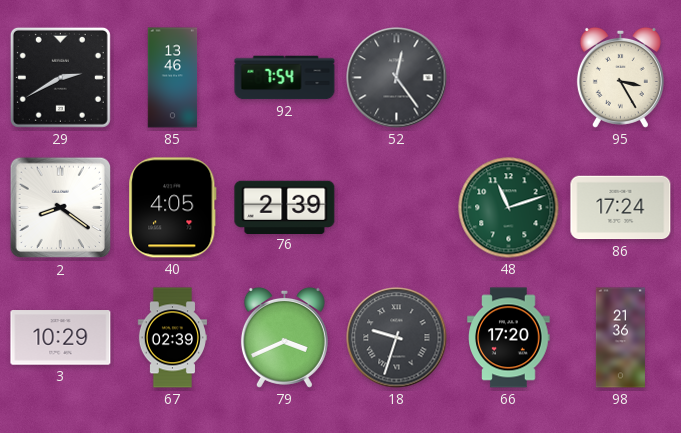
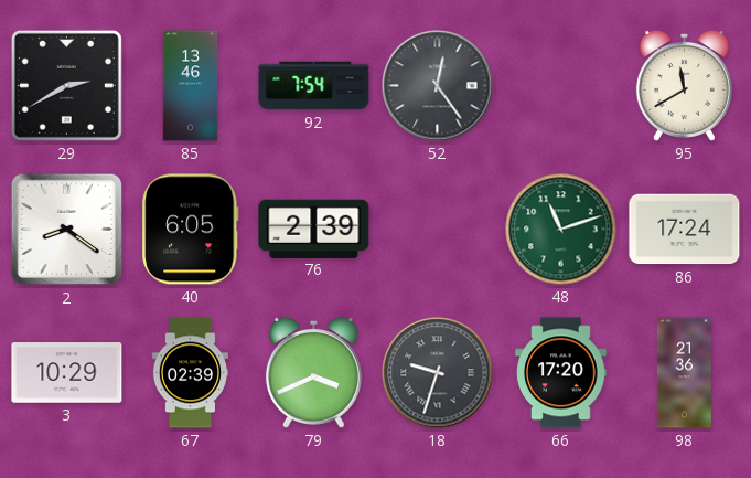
95: 3:25 -> 11:40 (684, 85)
40: 4:05 -> 6:05 (191, 230)
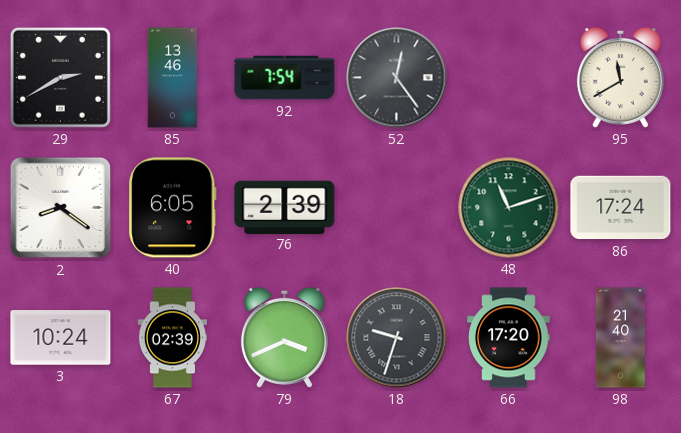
3: 10:29 -> 10:24 (61, 338)
98: 21:36 -> 21:40 (620, 338)
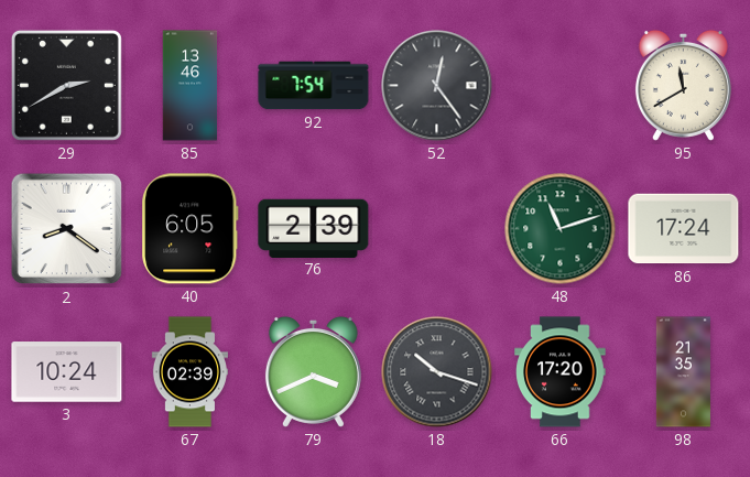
18: 9:33 -> 10:18 (437, 372)
98: 21:40 -> 21:35 (683, 372)
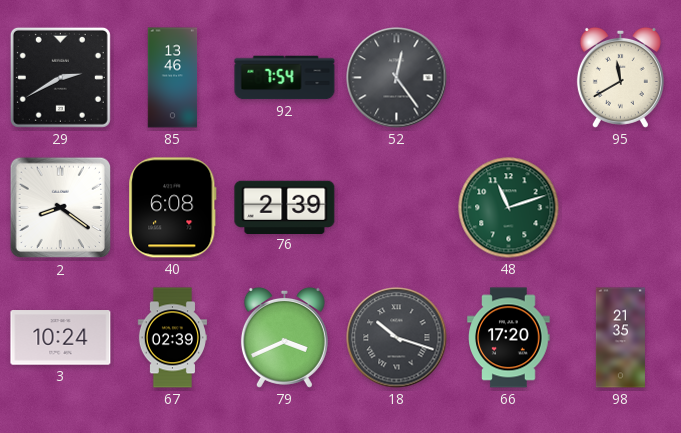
40: 6:05 -> 6:08 (173, 208)
86: 17:24 -> none (684, 229)
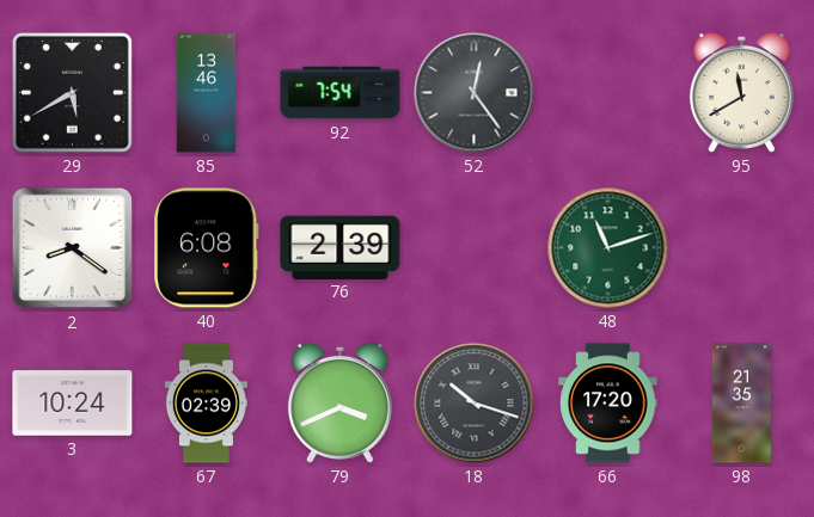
29: 2:40 -> 5:40 (72, 92)
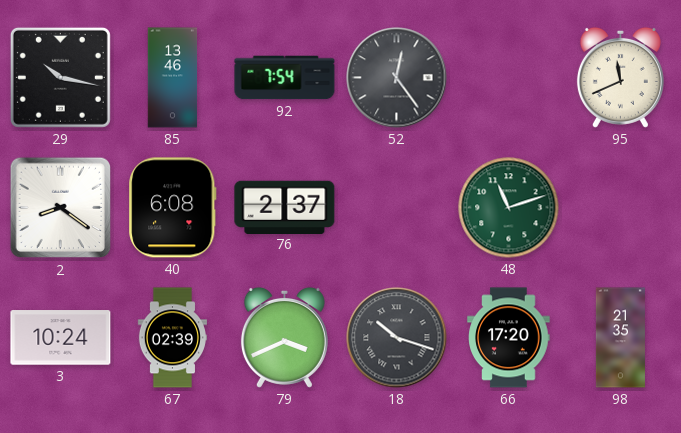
29: 5:40 -> 10:17 (60, 77)
95: 11:40 -> 11:41 (620, 77)
76: 2:39 -> 2:37 (285, 207)
